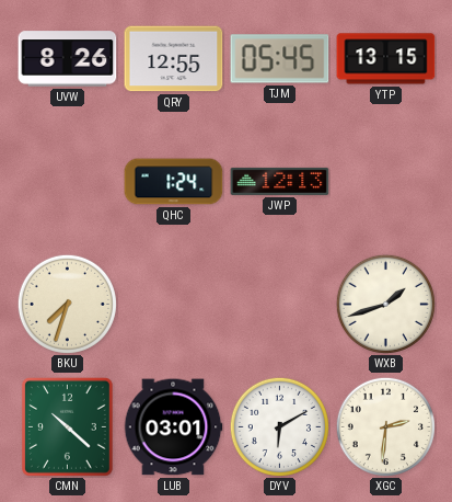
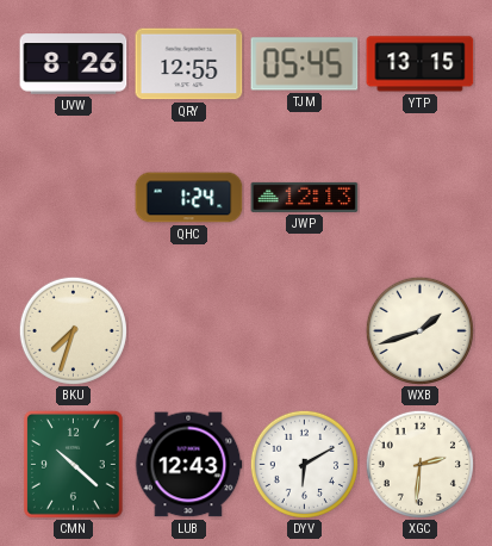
LUB: 03:01 -> 12:43 (188, 465)
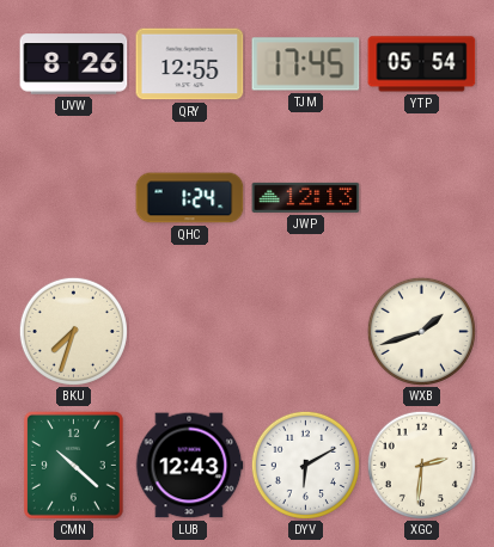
TJM: 05:45 -> 17:45 (306, 64)
YTP: 13:15 -> 05:54 (422, 64)
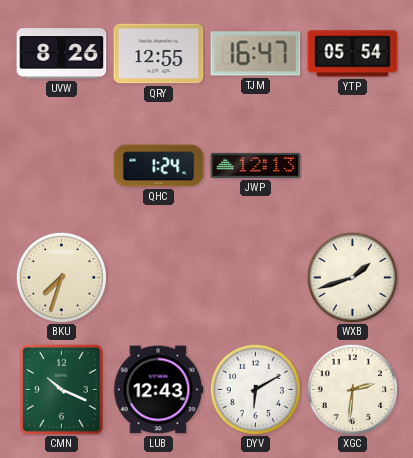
TJM: 17:45 -> 16:47 (256, 54)
CMN: 10:22 -> 10:19 (61, 389)
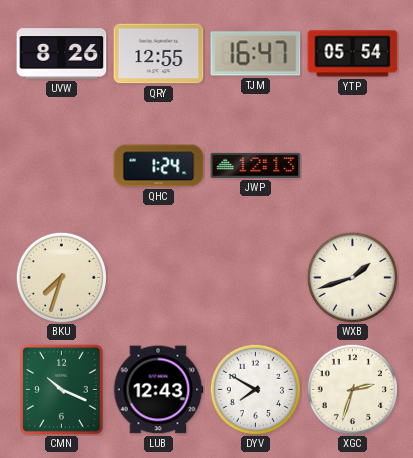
DYV: 6:10 -> 7:50 (255, 389)
XGC: 2:31 -> 2:33 (352, 389)
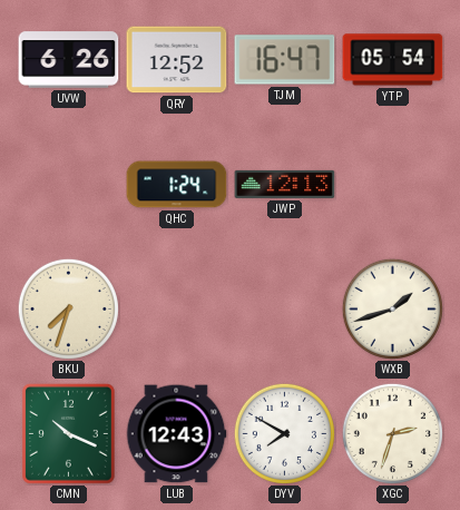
UVW: 8:26 -> 6:26 (69, 60)
QRY: 12:55 -> 12:52 (177, 60)
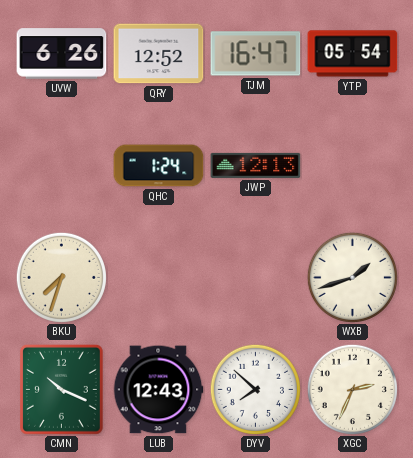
DYV: 7:50 -> 7:52 (255, 389)
XGC: 2:33 -> 2:34 (352, 389)
